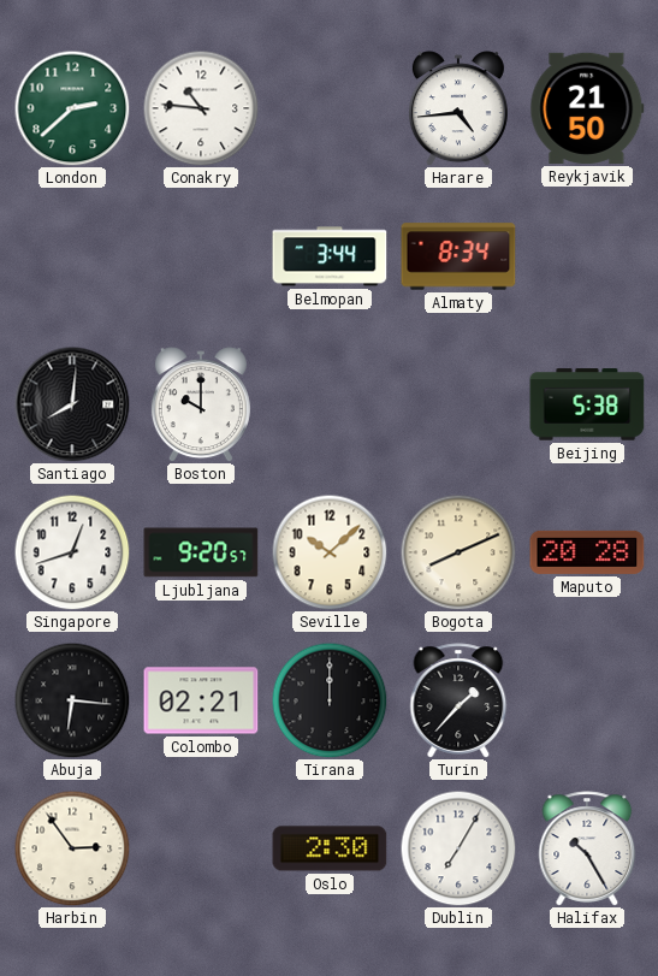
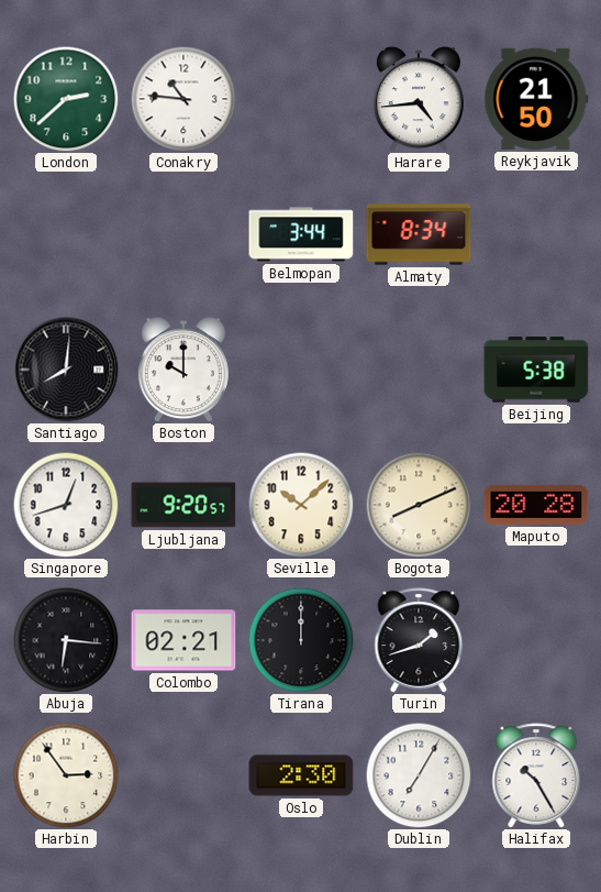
Turin: 1:37 -> 1:42 (419, 640)
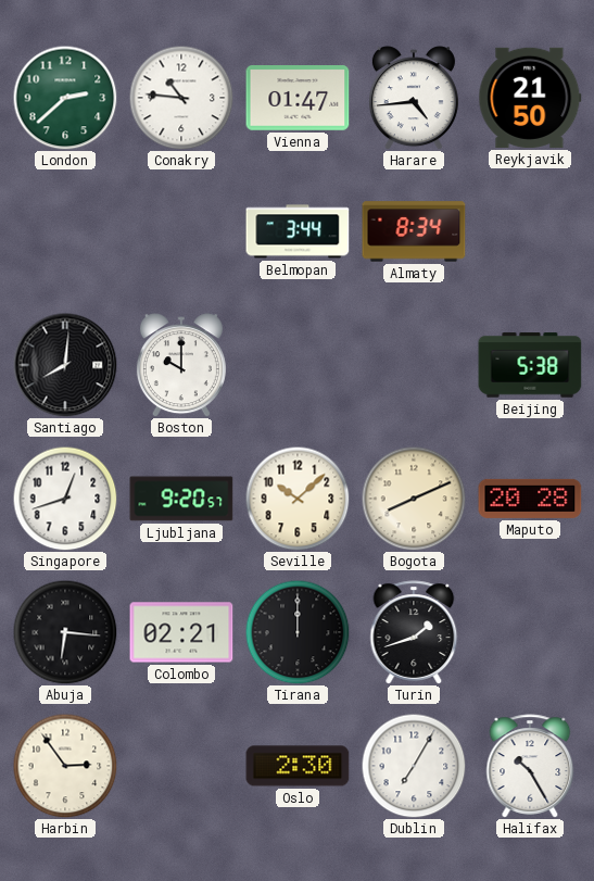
Vienna: none -> 01:47 (298, 99)
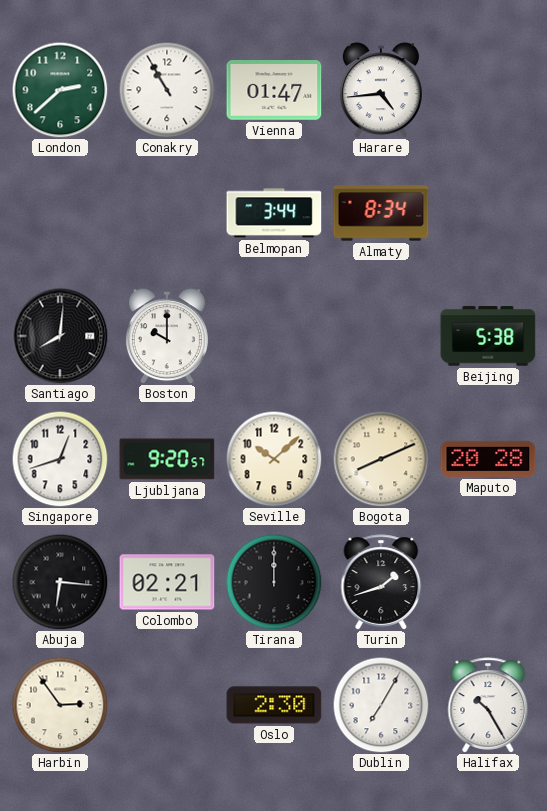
Conakry: 10:46 -> 10:55 (167, 90)
Reykjavik: 21:50 -> none (530, 98)
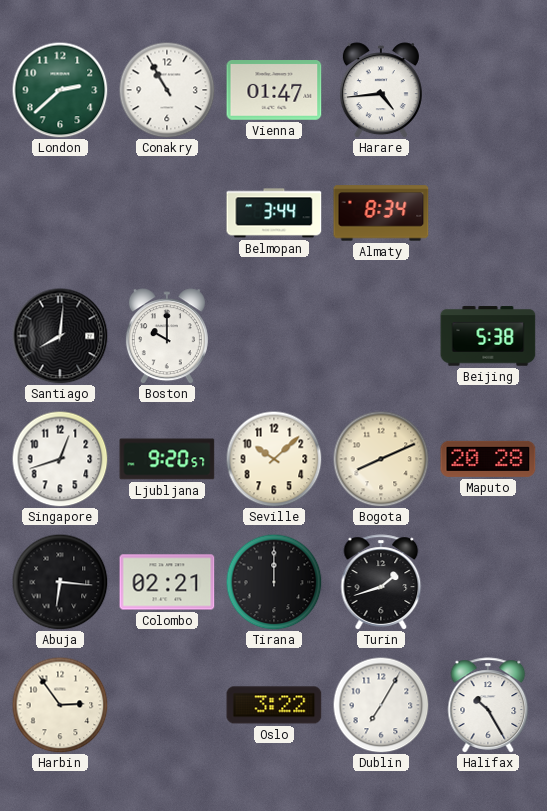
Oslo: 2:30 -> 3:22 (274, 705)
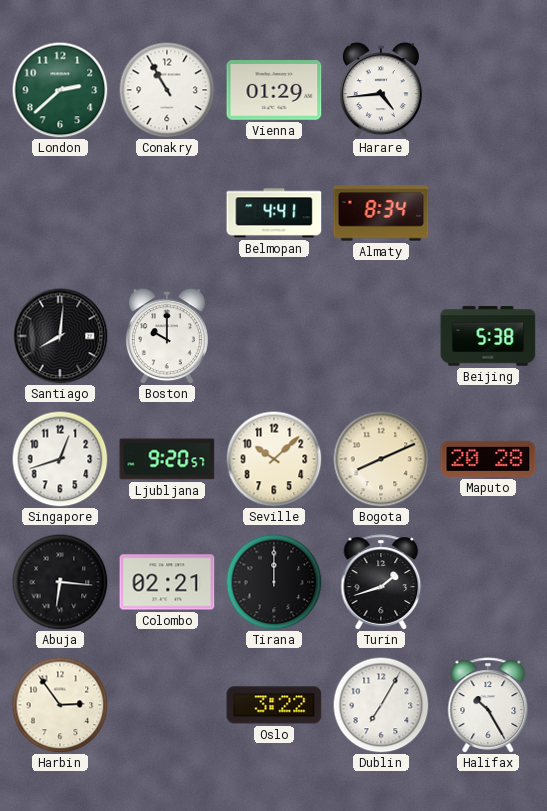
Vienna: 01:47 -> 01:29 (274, 91)
Belmopan: 3:44 -> 4:41 (274, 213)
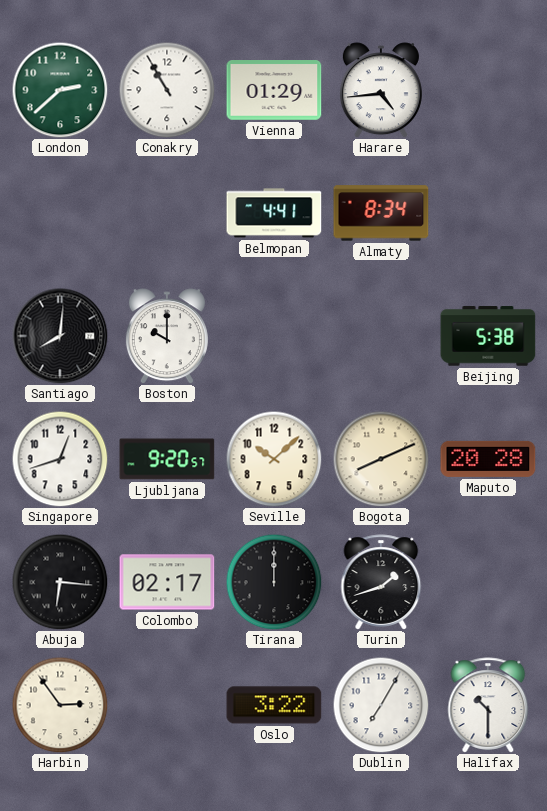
Colombo: 02:21 -> 02:17 (167, 582)
Halifax: 10:25 -> 10:30 (488, 705)
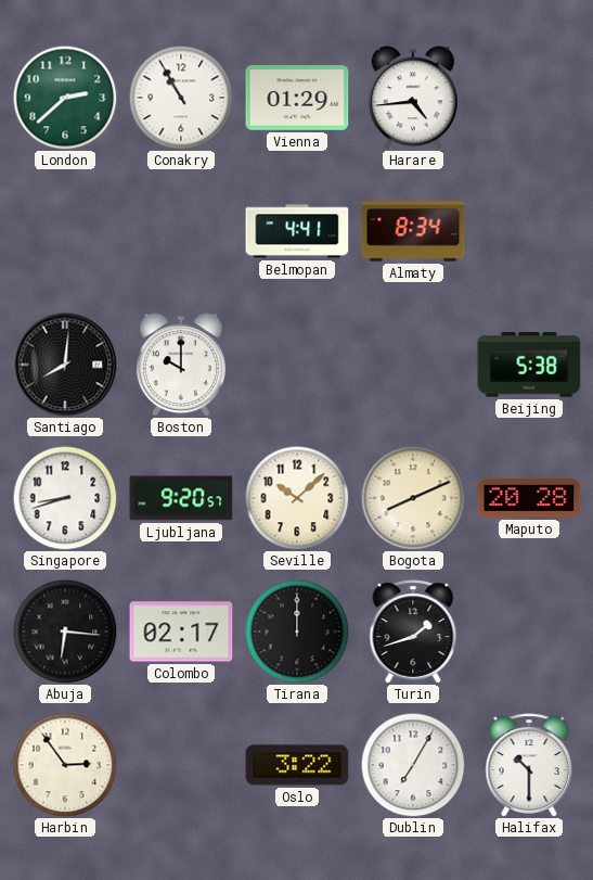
Singapore: 12:42 -> 8:42 (65, 498)
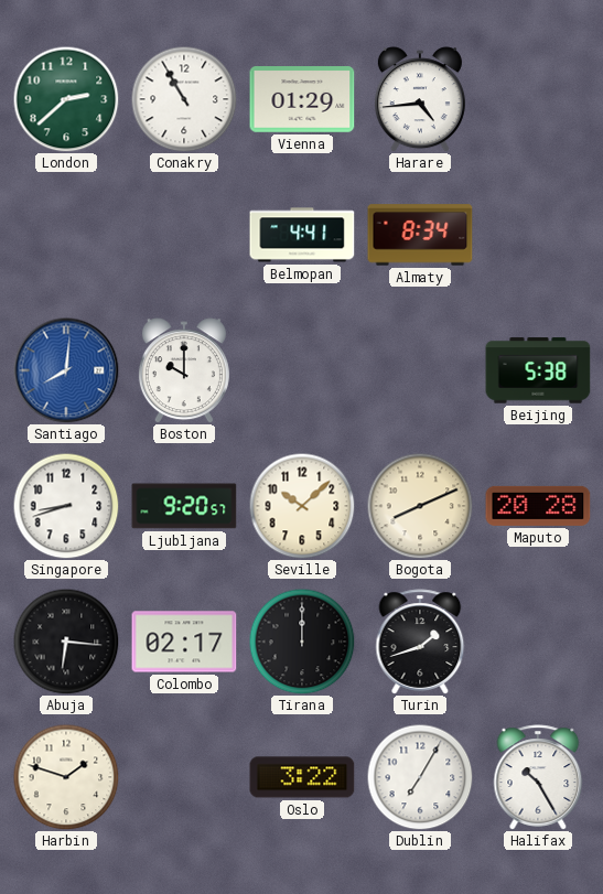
Santiago dial: black -> blue (66, 370)
Harbin: 2:54 -> 1:48 (66, 777)
Halifax: 10:30 -> 10:25 (538, 777)
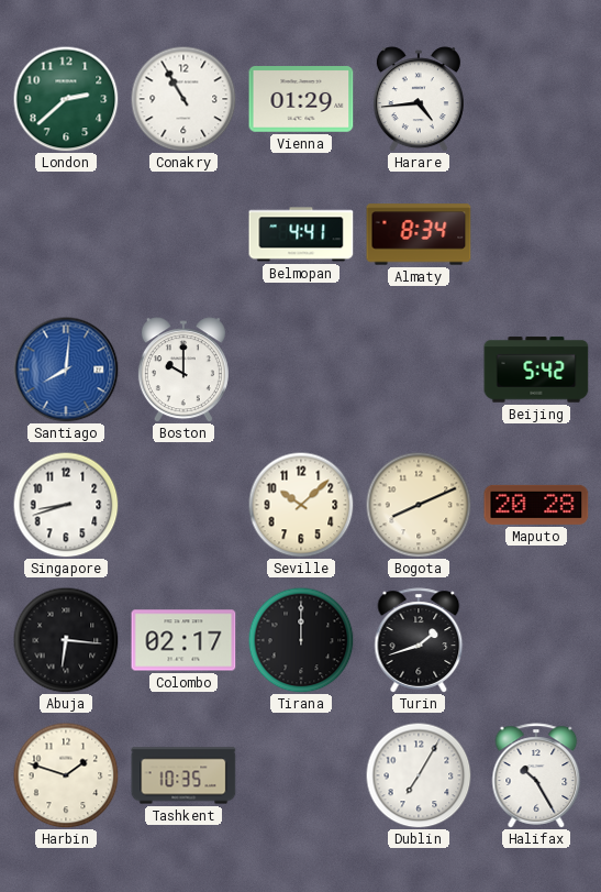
Beijing: 5:38 -> 5:42 (536, 370)
Ljubljana: 9:20 -> none (184, 506)
Tashkent: none -> 10:35 (183, 775)
Oslo: 3:22 -> none (302, 777)
